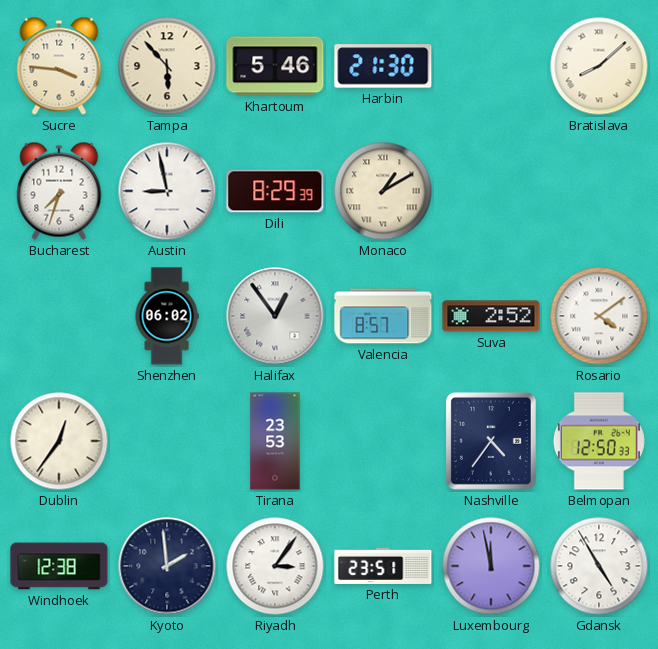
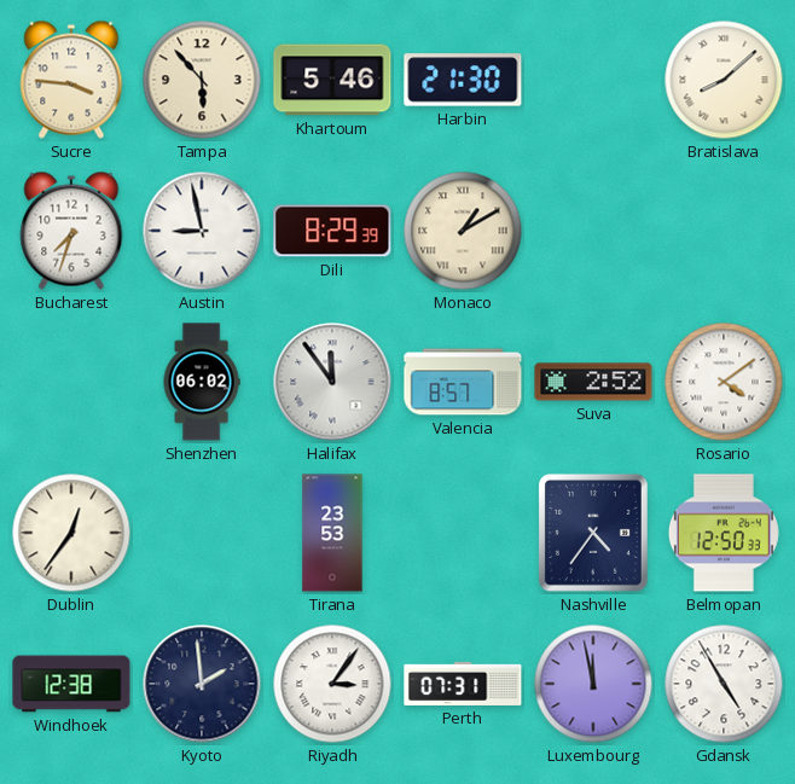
Halifax: 12:54 -> 11:54 (332, 382)
Perth: 23:51 -> 07:31 (463, 684)
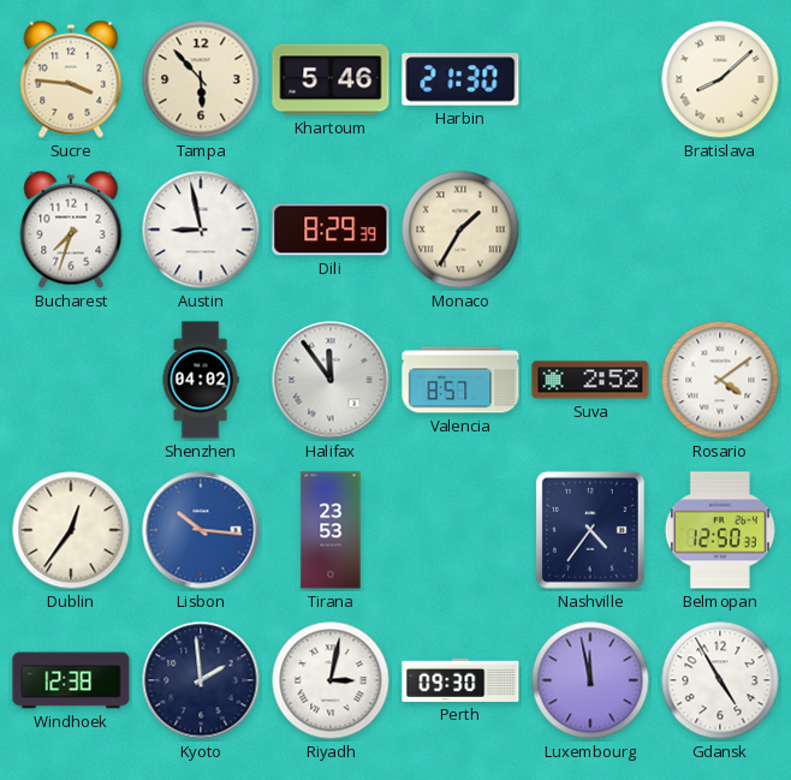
Monaco: 1:10 -> 1:35 (460, 230)
Shenzhen: 06:02 -> 04:02 (201, 380)
Lisbon: none -> 10:16 (201, 530)
Riyadh: 3:06 -> 3:02 (331, 680)
Perth: 07:31 -> 09:30 (460, 680)
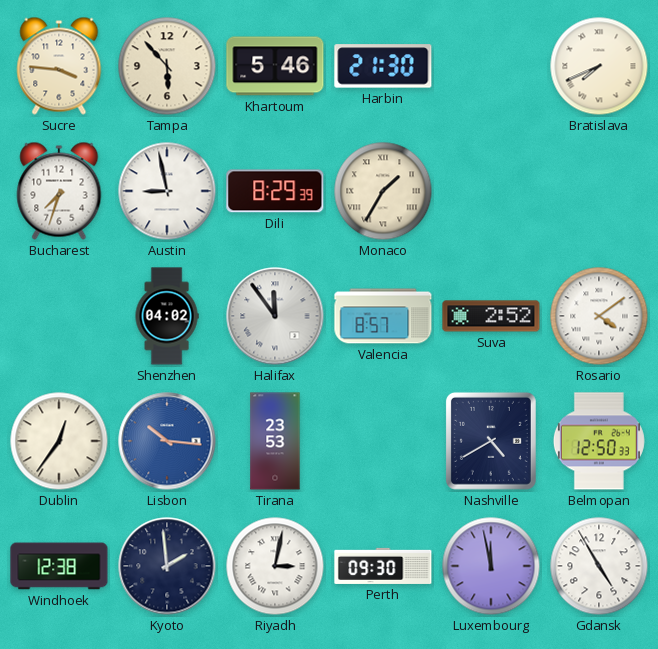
Bratislava: 8:08 -> 7:41 (599, 66)
Nashville: 4:36 -> 4:40 (491, 441)
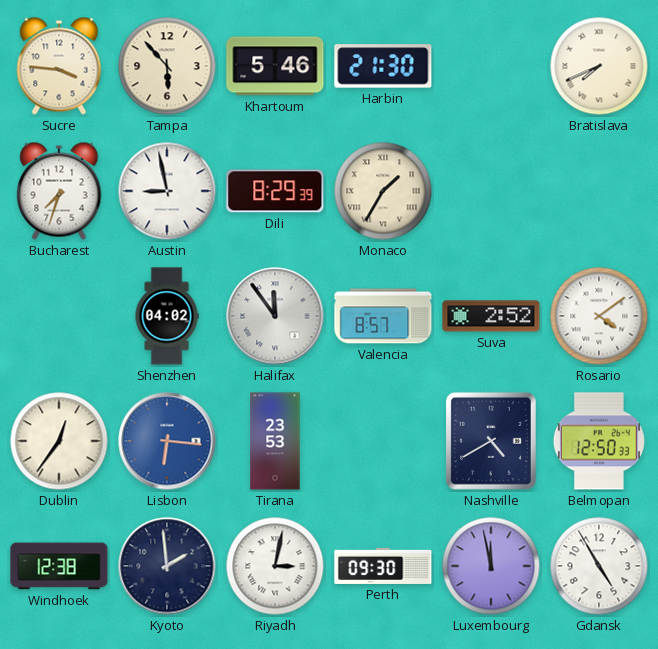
Lisbon: 10:16 -> 6:16 (167, 441)
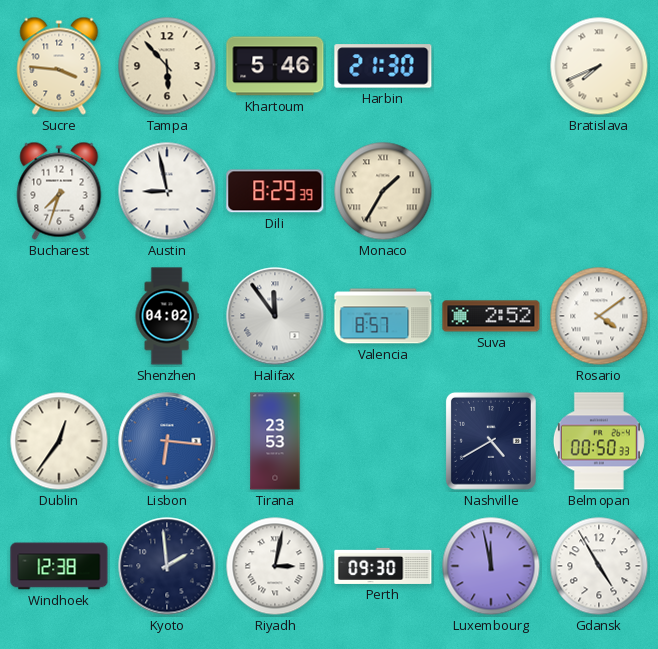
Belmopan: 12:50 -> 00:50 (599, 441)
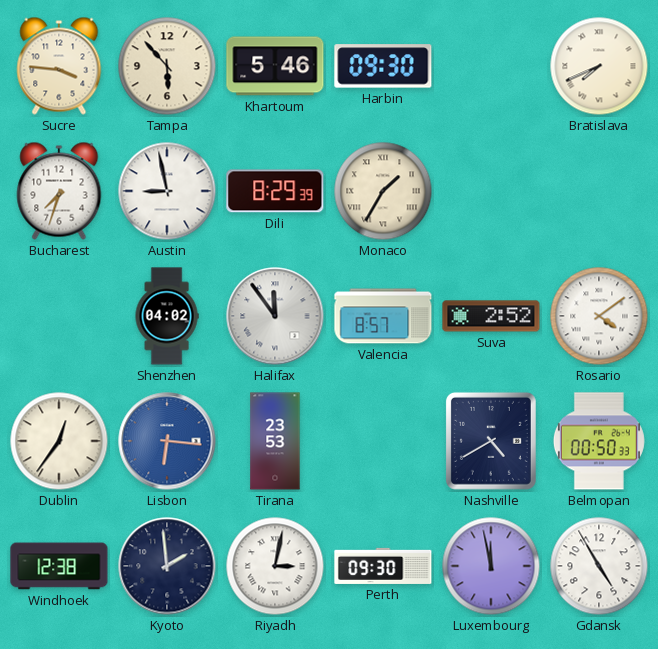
Harbin: 21:30 -> 09:30 (383, 66)
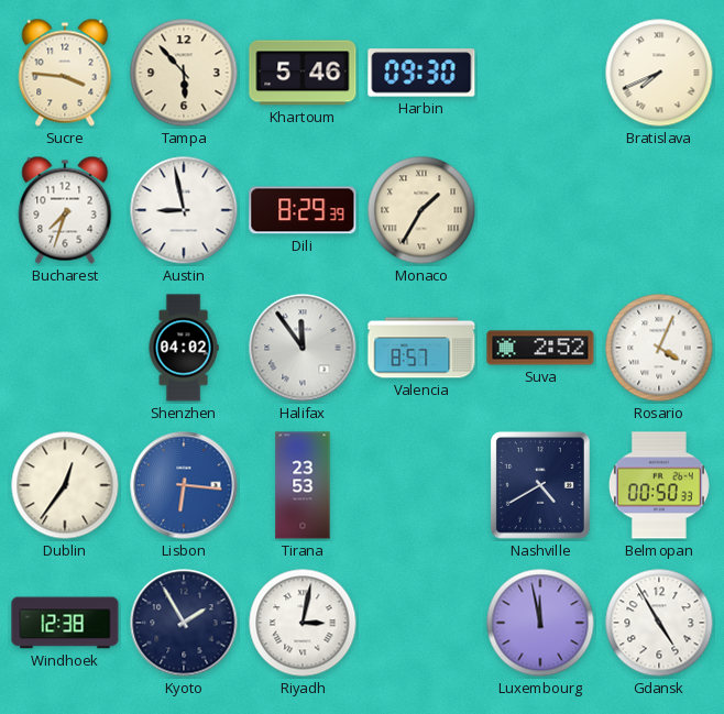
Rosario: 4:09 -> 4:04 (659, 348)
Kyoto: 1:59 -> 1:55 (184, 623)
Perth: 09:30 -> none (383, 566)
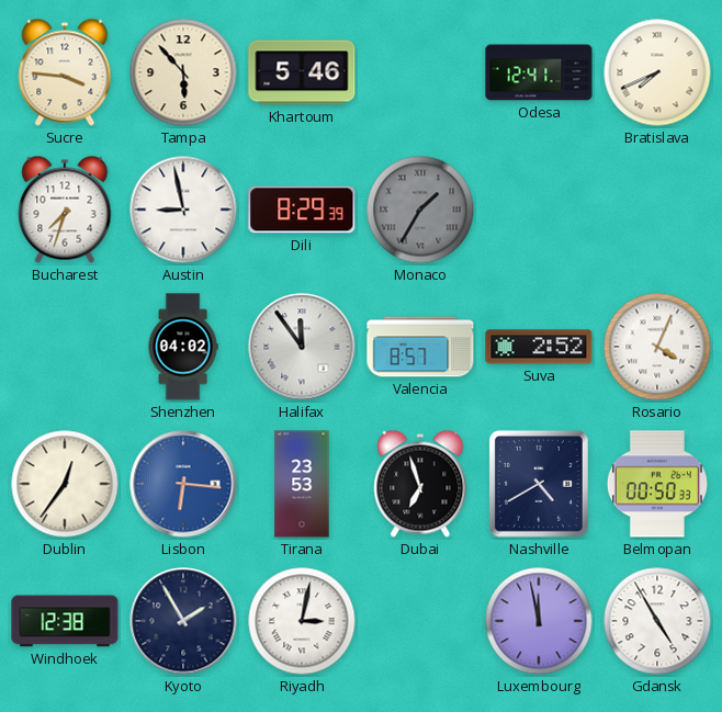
Harbin: 09:30 -> none (421, 73)
Odesa: none -> 12:41 (539, 72)
Monaco dial: cream -> grey (420, 210)
Dubai: none -> 6:57 (420, 484)
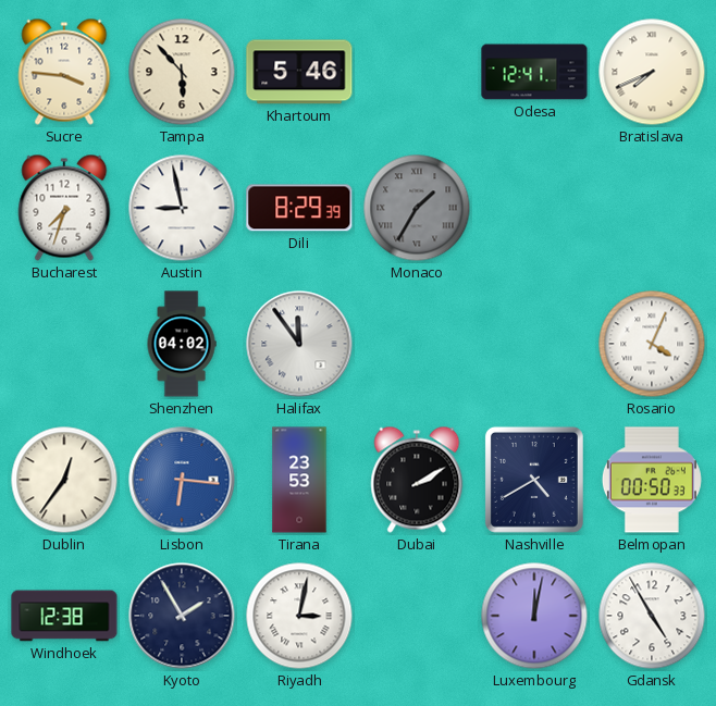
Valencia: 8:57 -> none (420, 347)
Suva: 2:52 -> none (539, 347)
Dubai: 6:57 -> 2:10 (417, 480)
Luxembourg: 11:58 -> 12:02 (534, 616)
